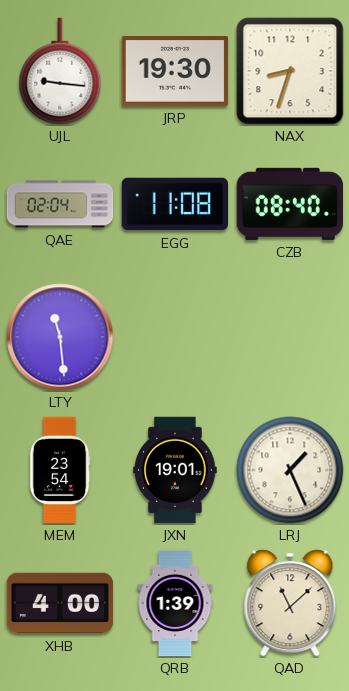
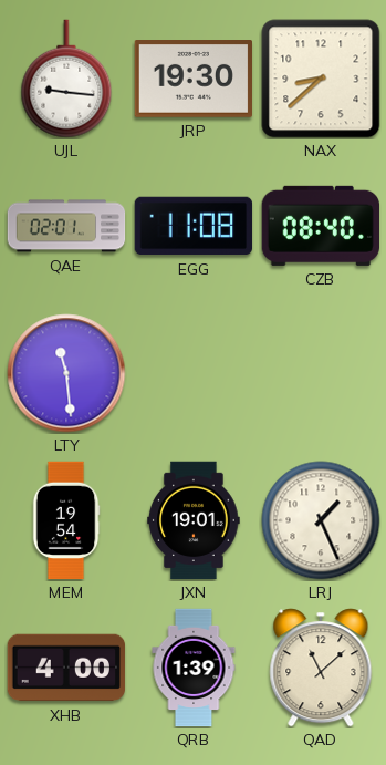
NAX: 8:33 -> 8:38 (321, 79)
QAE: 02:04 -> 02:01 (66, 226)
MEM: 23:54 -> 19:54 (66, 520)
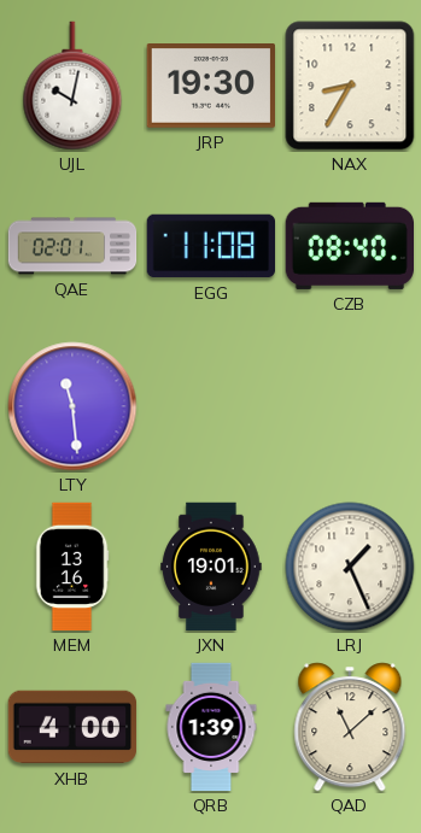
UJL: 9:16 -> 10:02 (72, 86)
NAX: 8:38 -> 8:35 (350, 86)
MEM: 19:54 -> 13:16 (72, 567)
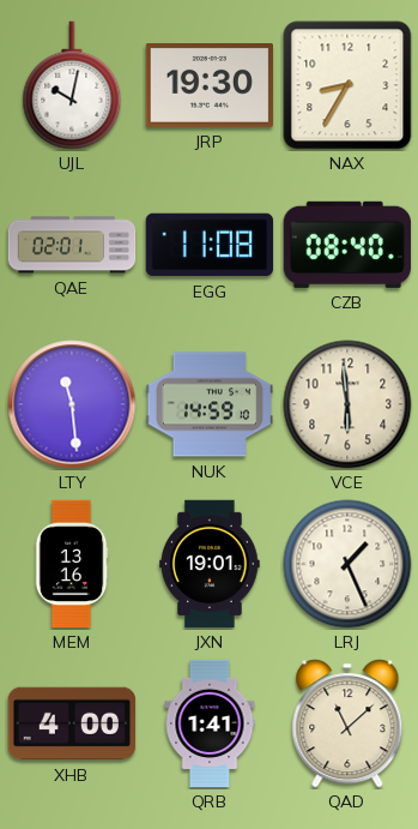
NUK: none -> 14:59 (210, 404)
VCE: none -> 5:59 (347, 404)
QRB: 1:39 -> 1:41 (210, 723)
